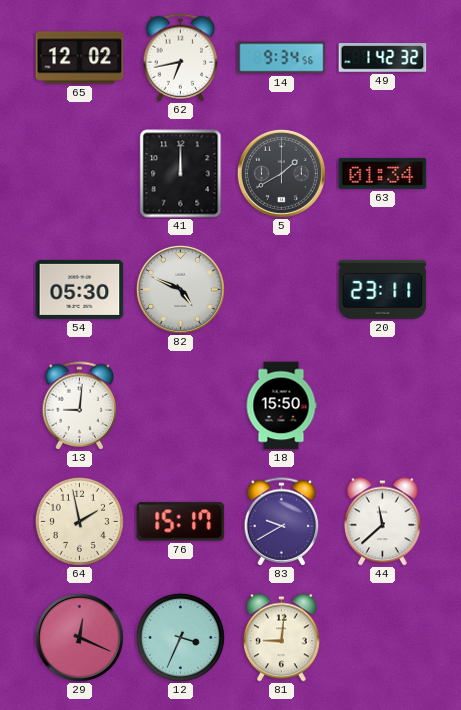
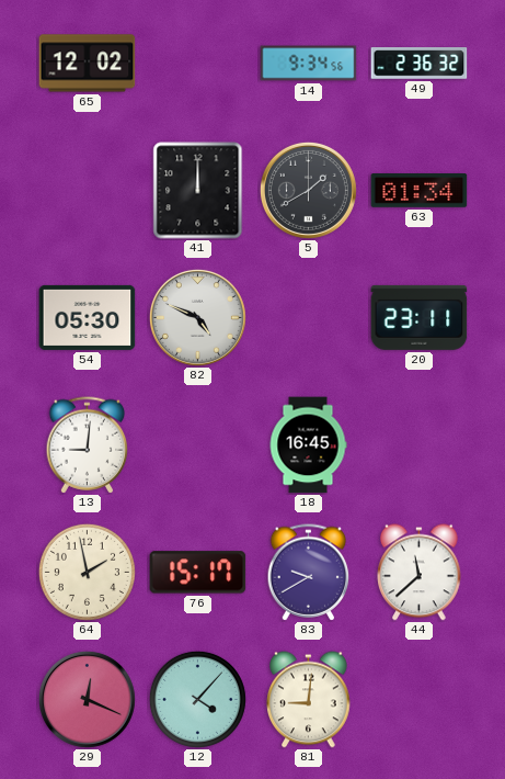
62: 6:43 -> none (181, 58)
49: 1:42 -> 2:36 (420, 64)
18: 15:50 -> 16:45 (308, 445)
12: 3:34 -> 4:07 (197, 699)
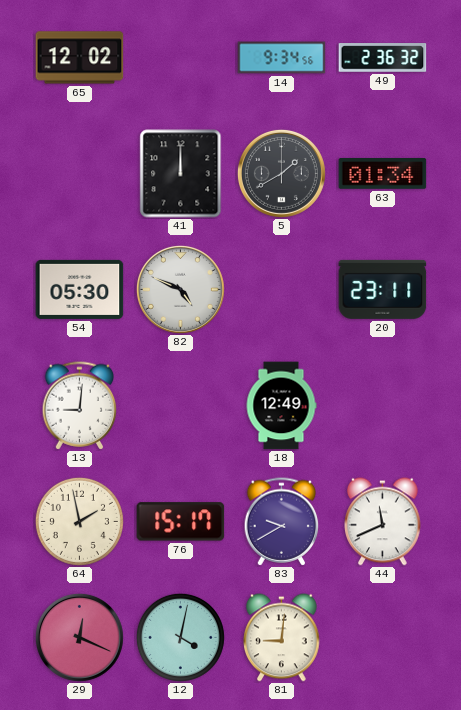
18: 16:45 -> 12:49 (281, 406)
44: 11:38 -> 11:41 (383, 522)
12: 4:07 -> 4:02 (180, 637)
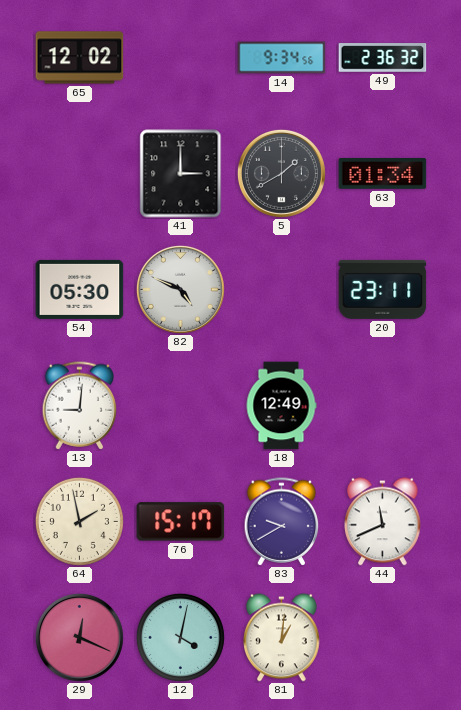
41: 12:00 -> 3:00 (181, 174)
81: 9:01 -> 1:01 (282, 638)
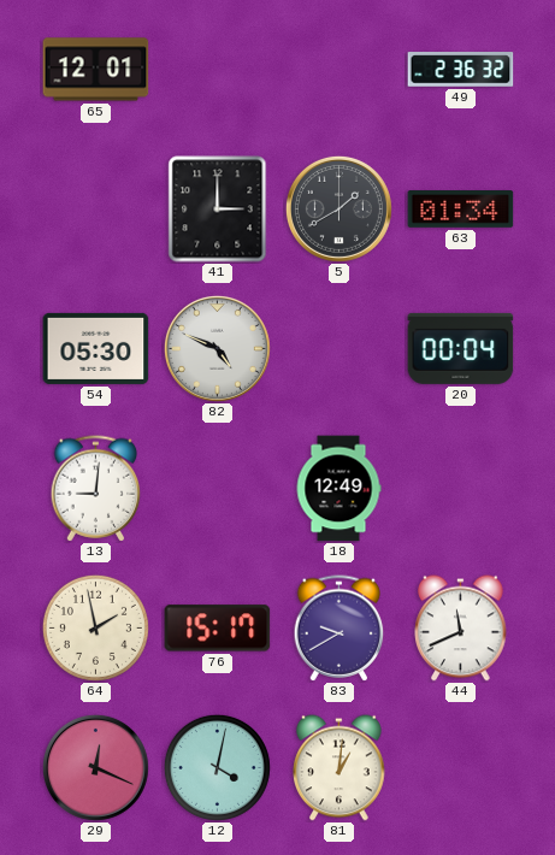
65: 12:02 -> 12:01 (96, 70)
14: 9:34 -> none (282, 58)
20: 23:11 -> 00:04 (461, 348)
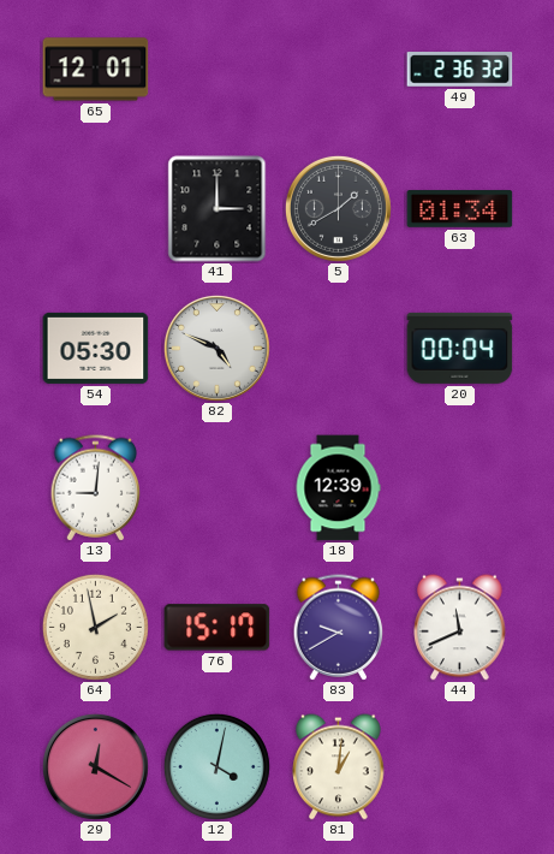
18: 12:49 -> 12:39 (338, 488)
29: 12:19 -> 12:20 (95, 766)
